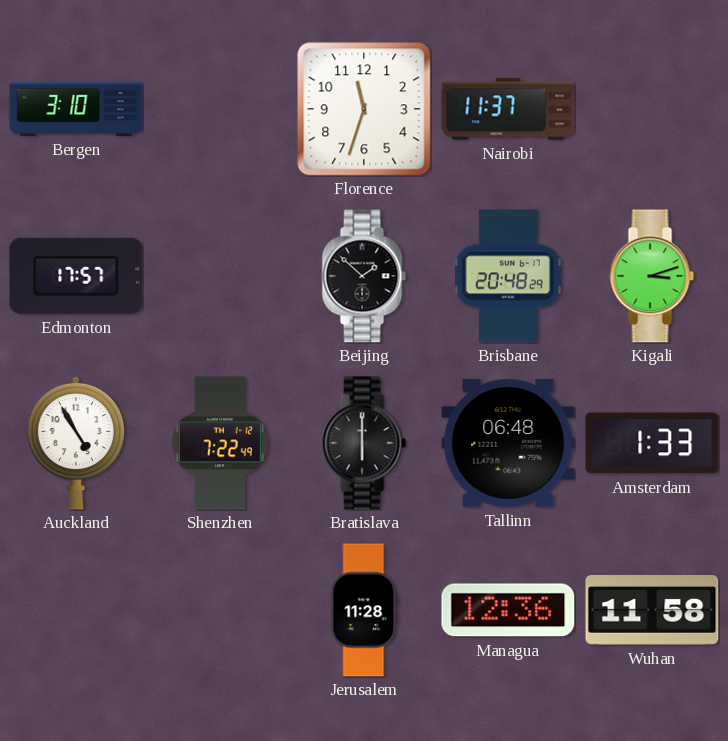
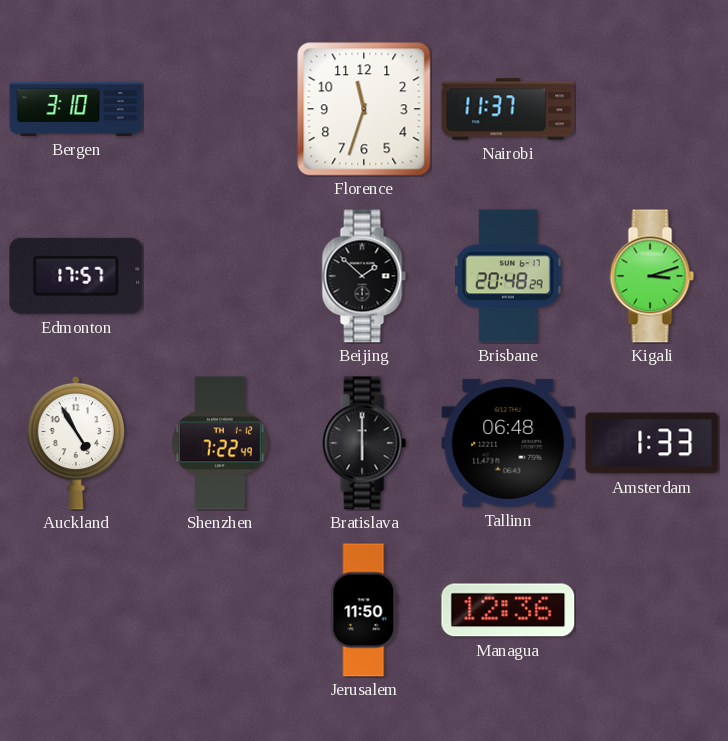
Jerusalem: 11:28 -> 11:50 (364, 610)
Wuhan: 11:58 -> none (652, 611)
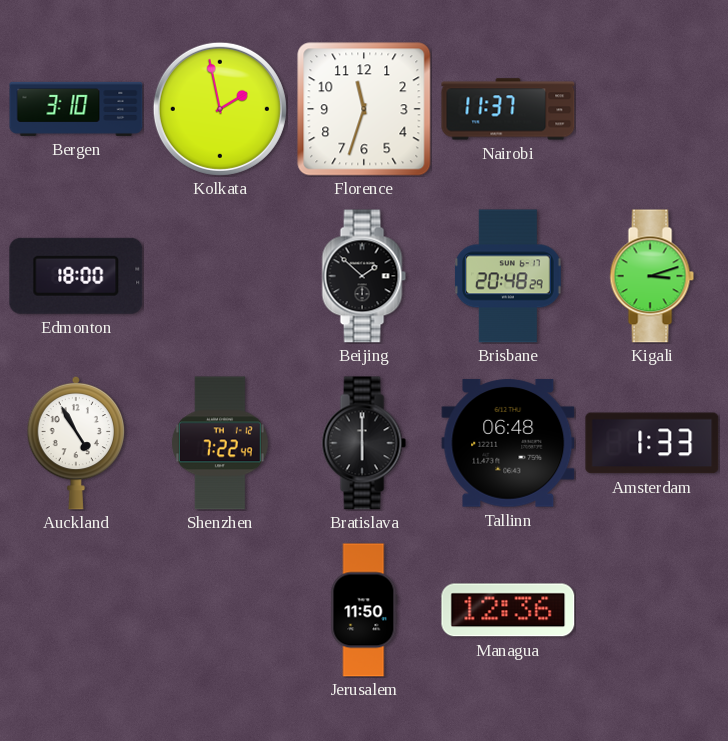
Kolkata: none -> 1:58 (220, 109)
Edmonton: 17:57 -> 18:00 (76, 276)
